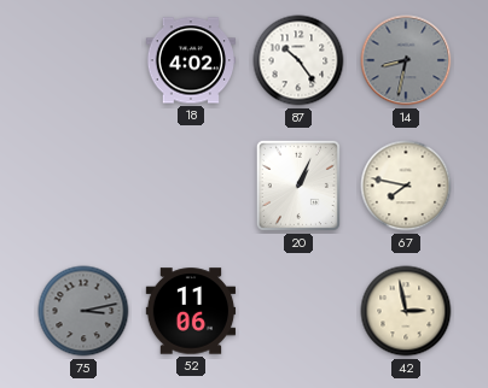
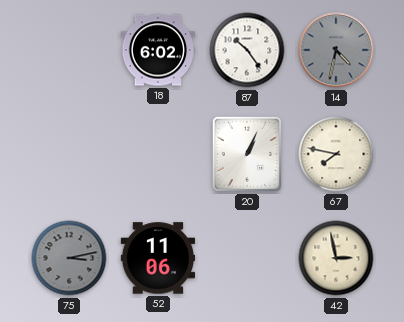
18: 4:02 -> 6:02 (158, 50)
14: 8:32 -> 4:32 (336, 50)
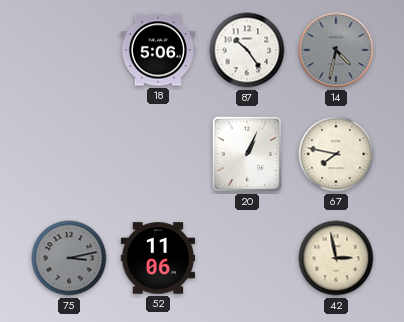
18: 6:02 -> 5:06 (158, 50)
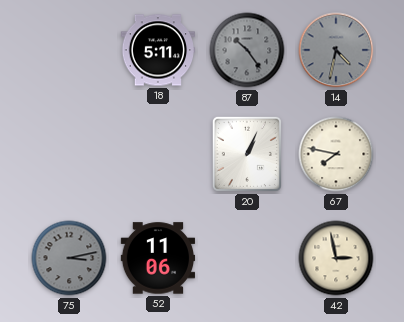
18: 5:06 -> 5:11 (158, 50)
87 dial: white -> grey (247, 50)
